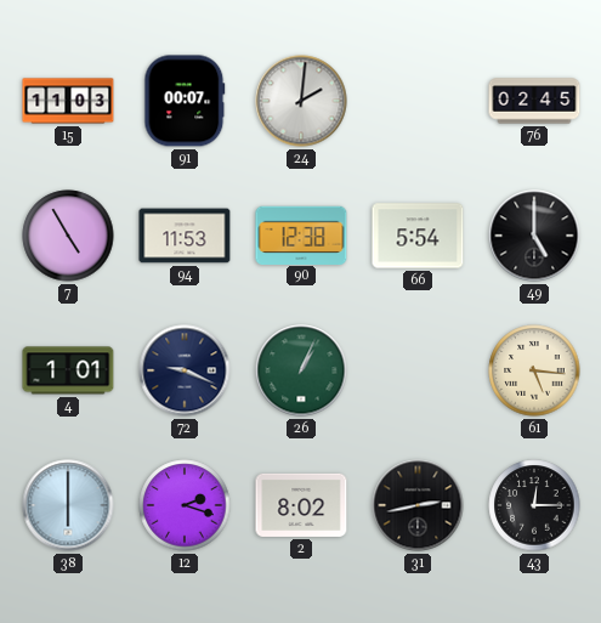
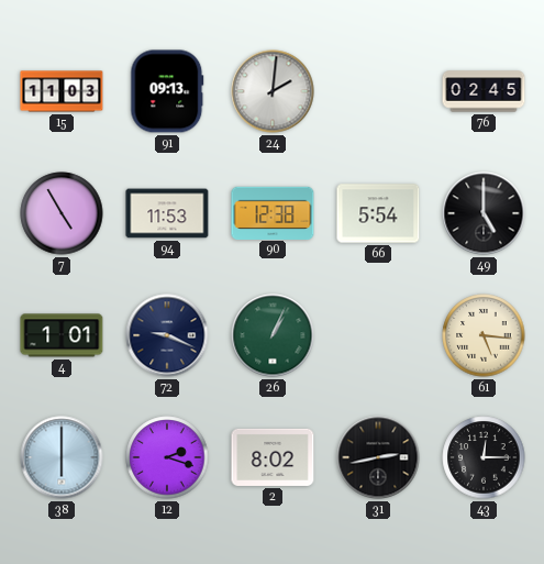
91: 00:07 -> 09:13 (167, 91)
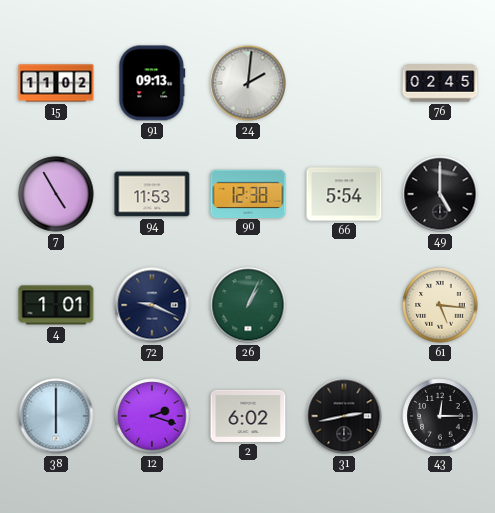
15: 11:03 -> 11:02 (56, 83)
2: 8:02 -> 6:02 (248, 416)
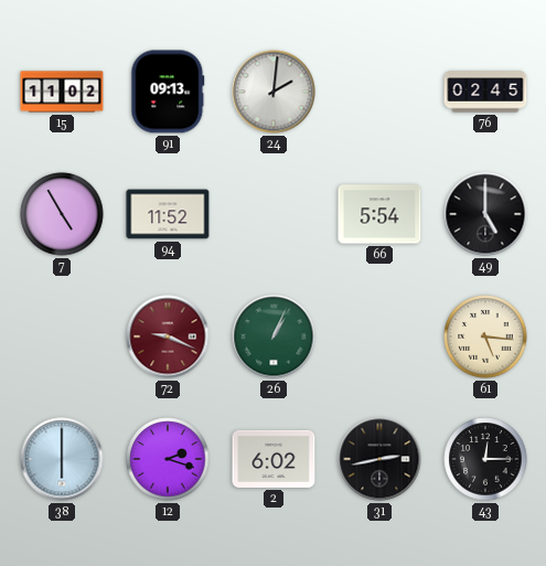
94: 11:53 -> 11:52 (168, 214)
90: 12:38 -> none (248, 193)
4: 1:01 -> none (56, 305)
72 dial: navy -> burgundy (168, 337)
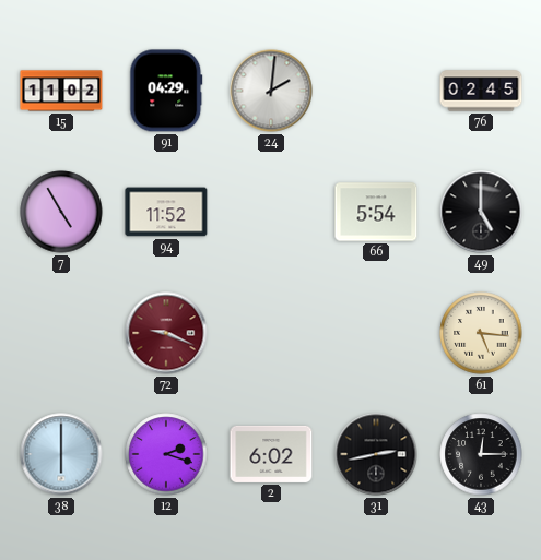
91: 09:13 -> 04:29 (166, 91)
26: 1:04 -> none (274, 337)
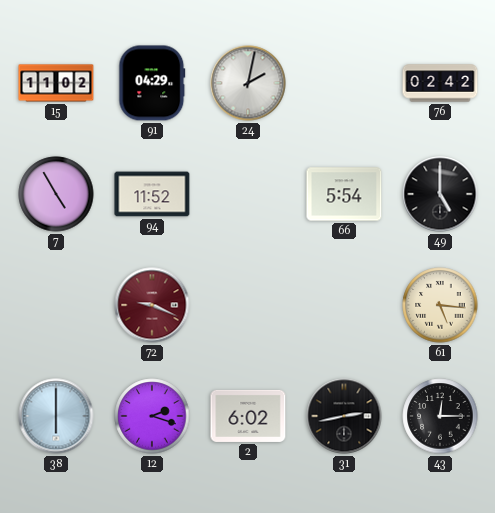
24: 2:01 -> 2:02 (248, 83)
76: 02:45 -> 02:42 (440, 83)
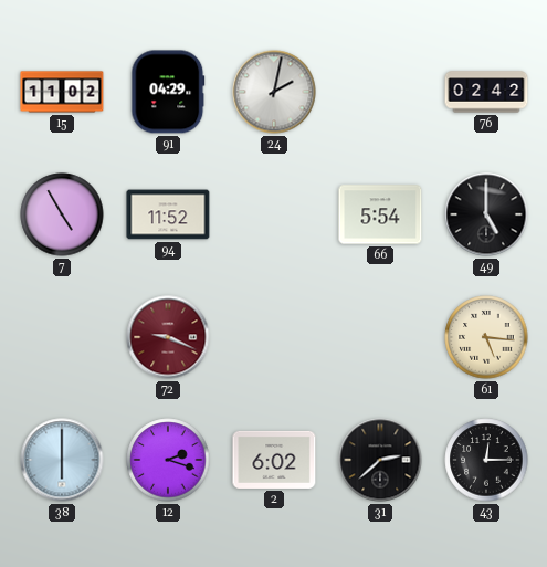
31: 2:43 -> 2:38 (380, 460)
